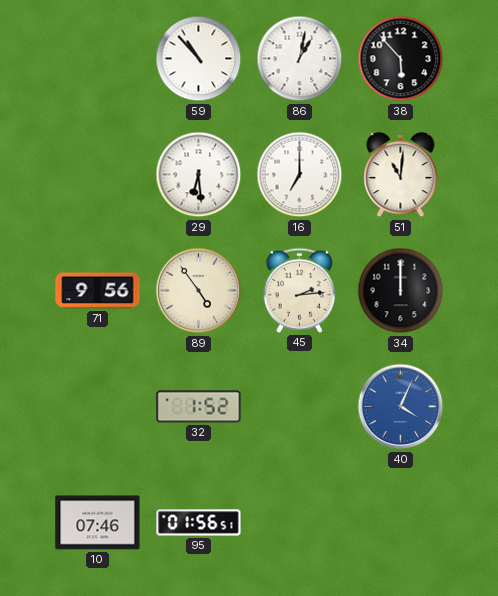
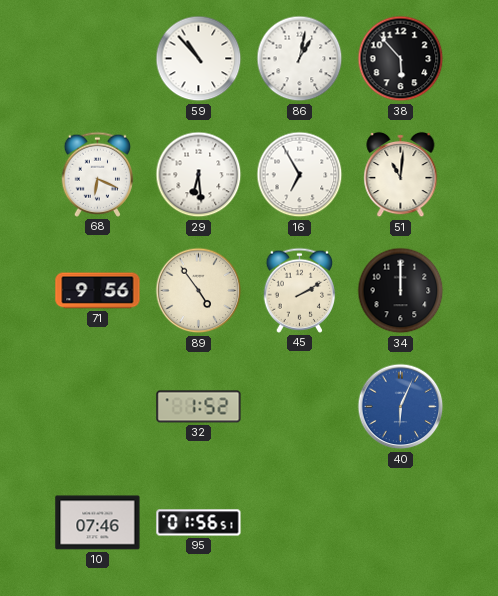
68: none -> 6:19 (97, 174)
16: 7:00 -> 6:55 (300, 175)
45: 2:14 -> 2:10 (299, 290)
40: 4:04 -> 6:04 (401, 407)
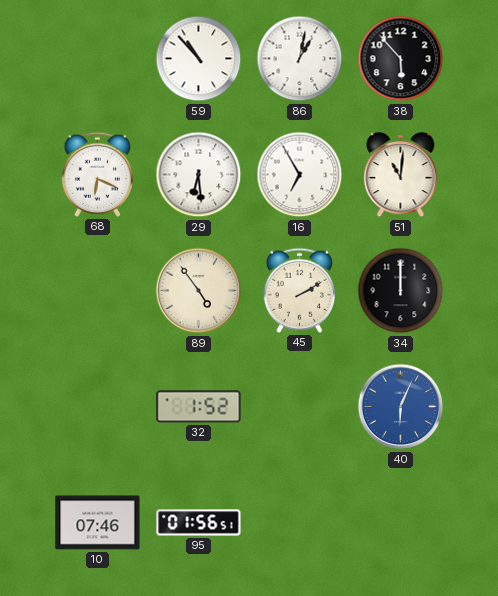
71: 9:56 -> none (98, 291)
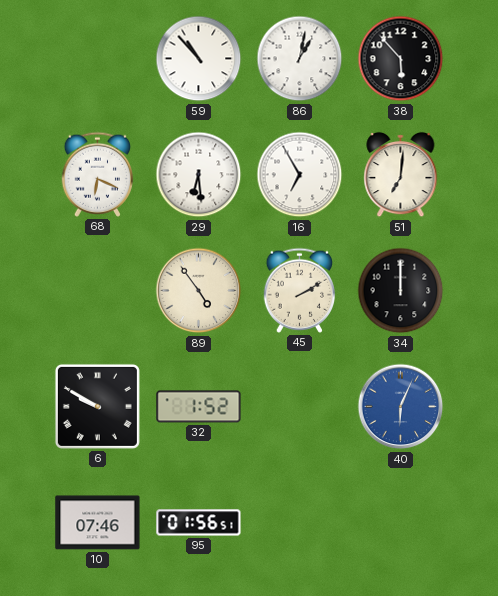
51: 11:01 -> 7:01 (401, 175)
6: none -> 9:50 (97, 406)
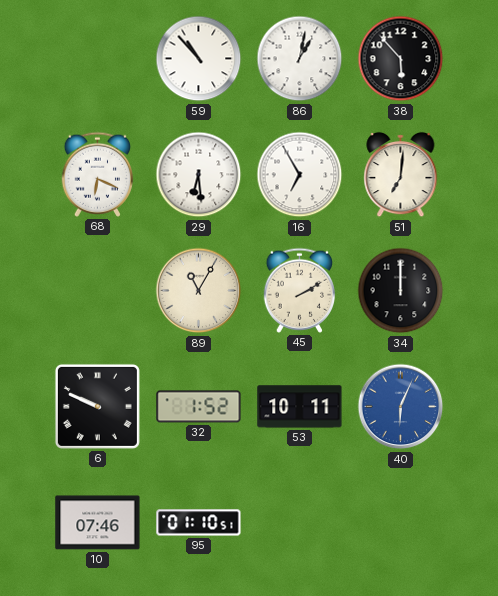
89: 4:54 -> 11:05 (199, 291)
6: 9:50 -> 9:49 (97, 406)
53: none -> 10:11 (300, 407)
95: 01:56 -> 01:10 (199, 523)
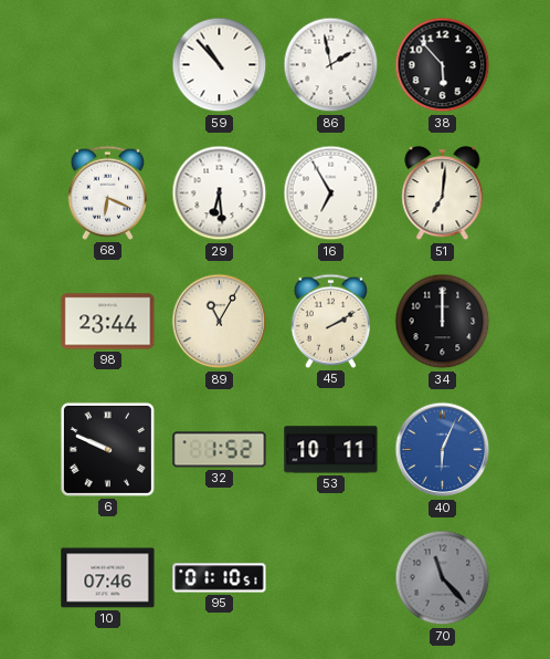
86: 1:02 -> 1:58 (331, 65)
98: none -> 23:44 (108, 322)
70: none -> 11:23 (443, 578)
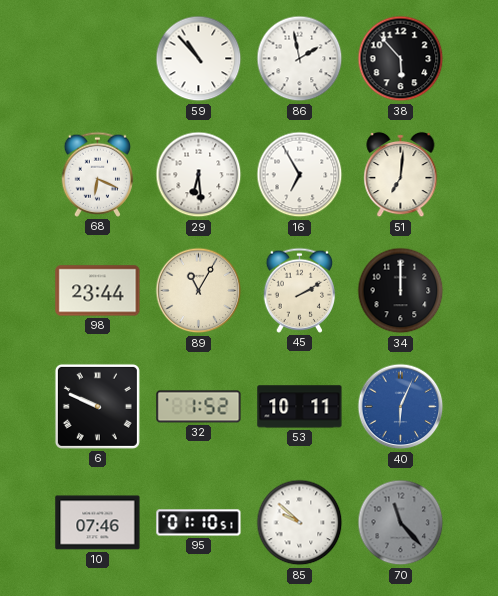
85: none -> 9:52 (300, 523)
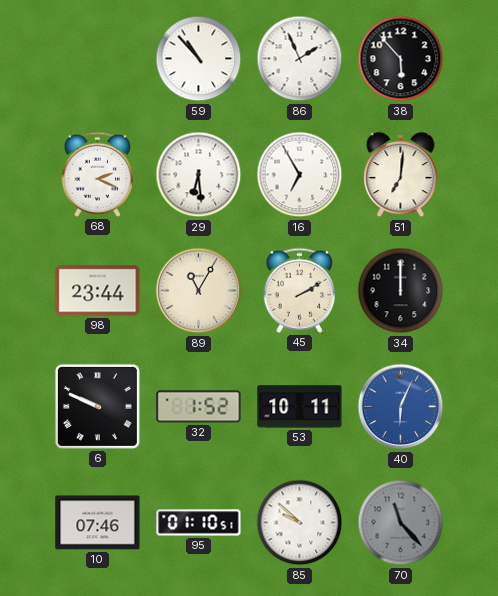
86: 1:58 -> 1:56 (300, 59)
68: 6:19 -> 2:19 (97, 174)
